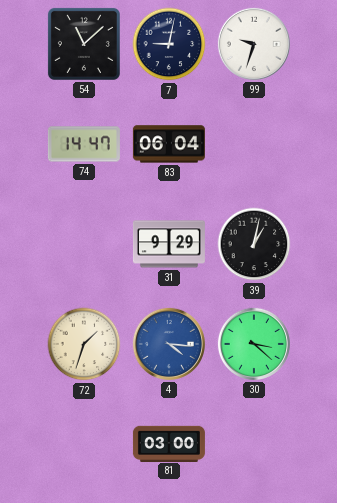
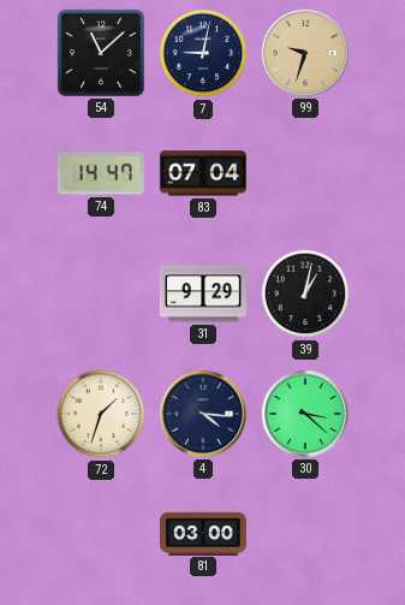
99 dial: white -> champagne (305, 53)
83: 06:04 -> 07:04 (203, 173)
4 dial: blue -> navy (203, 414)
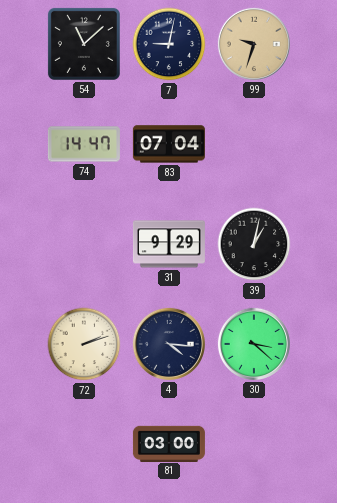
72: 1:33 -> 2:12 (84, 344)
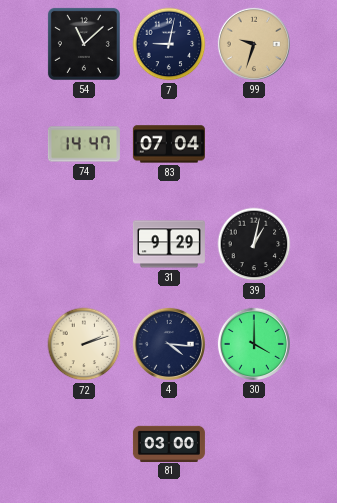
30: 3:22 -> 4:00 (254, 344)
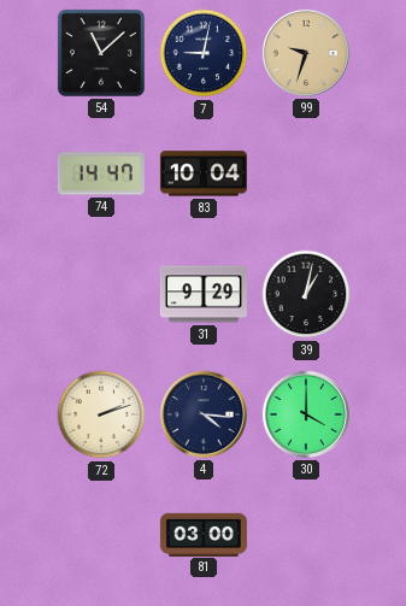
83: 07:04 -> 10:04 (204, 173)
